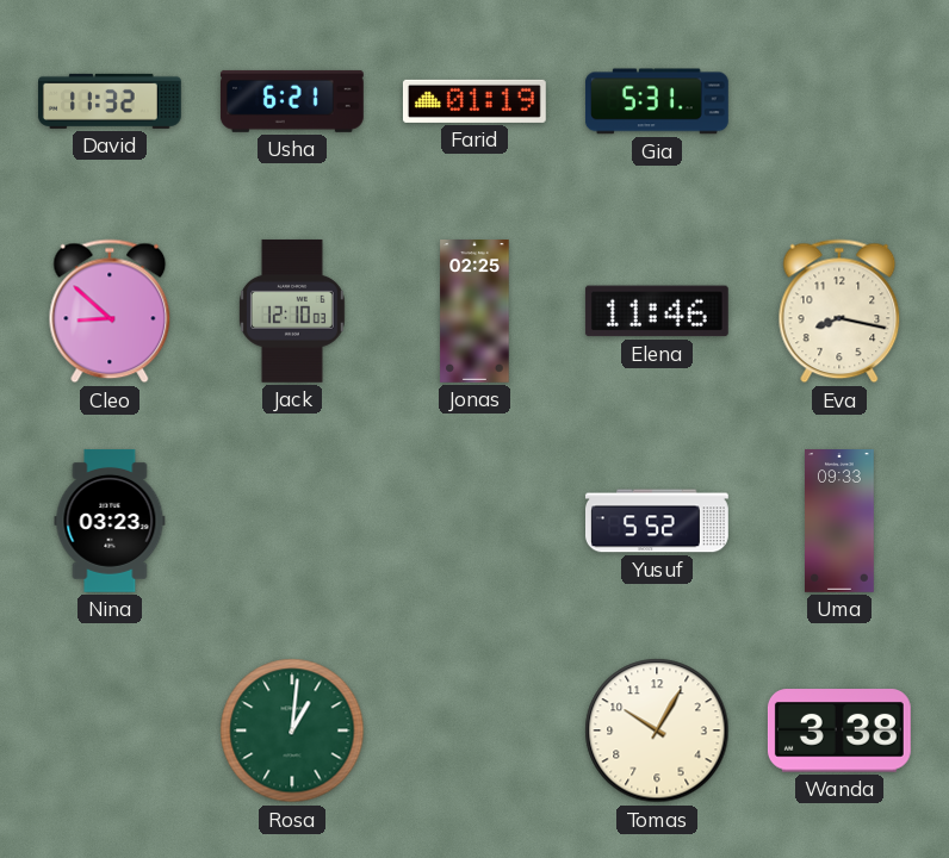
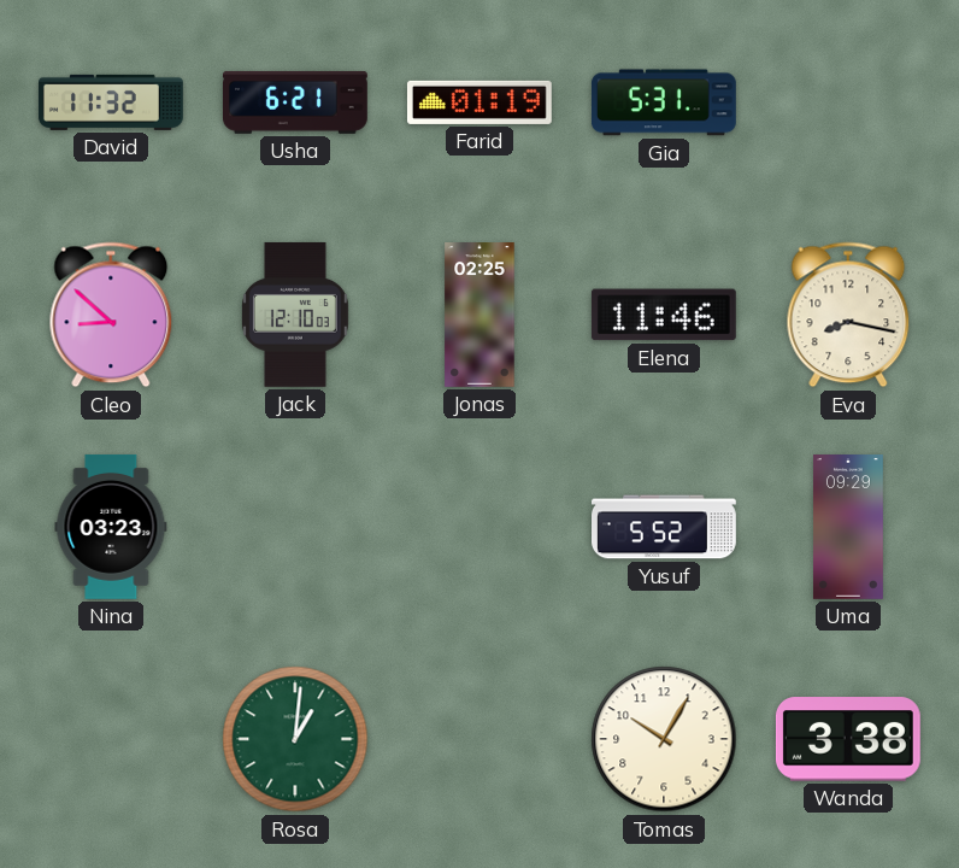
Uma: 09:33 -> 09:29 (849, 528)
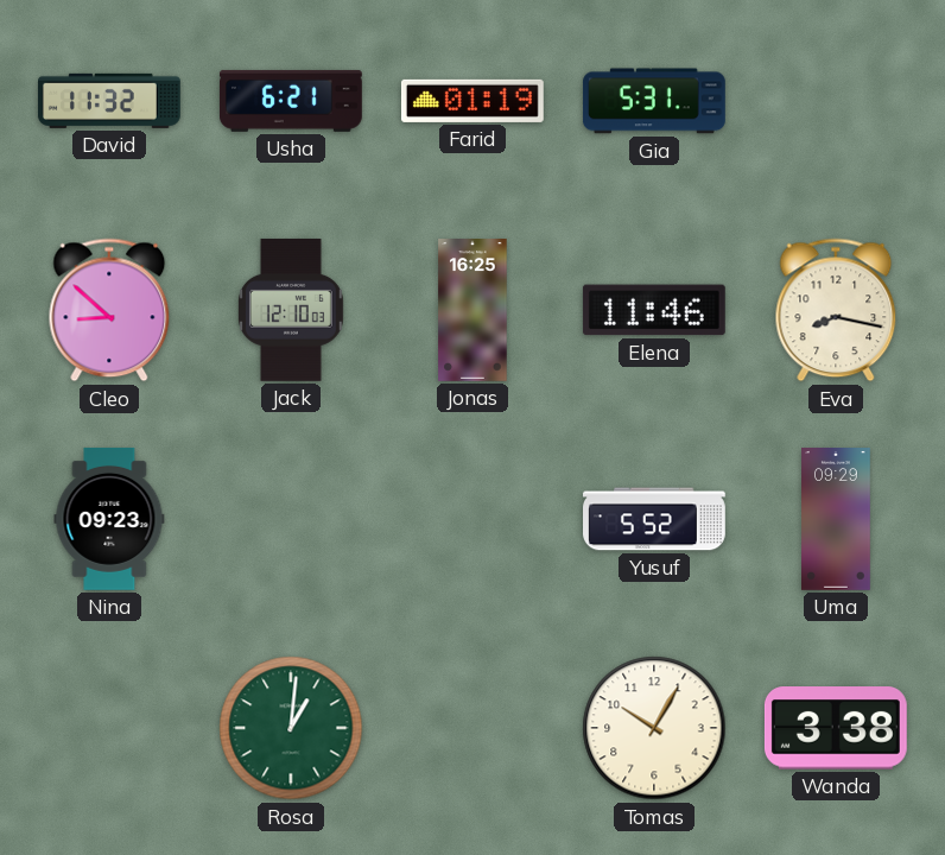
Jonas: 02:25 -> 16:25 (472, 311)
Nina: 03:23 -> 09:23 (109, 519)
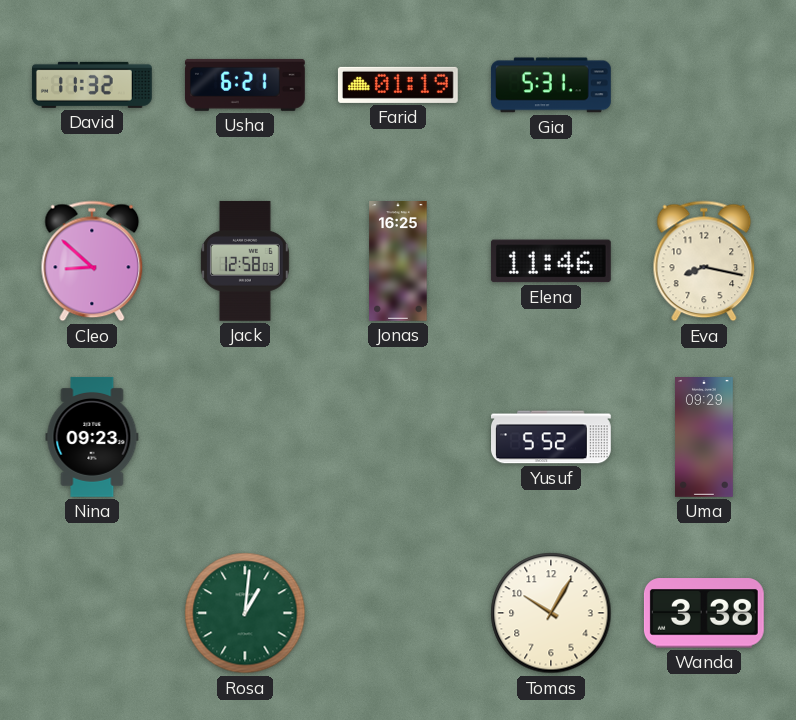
Jack: 12:10 -> 12:58 (245, 261)
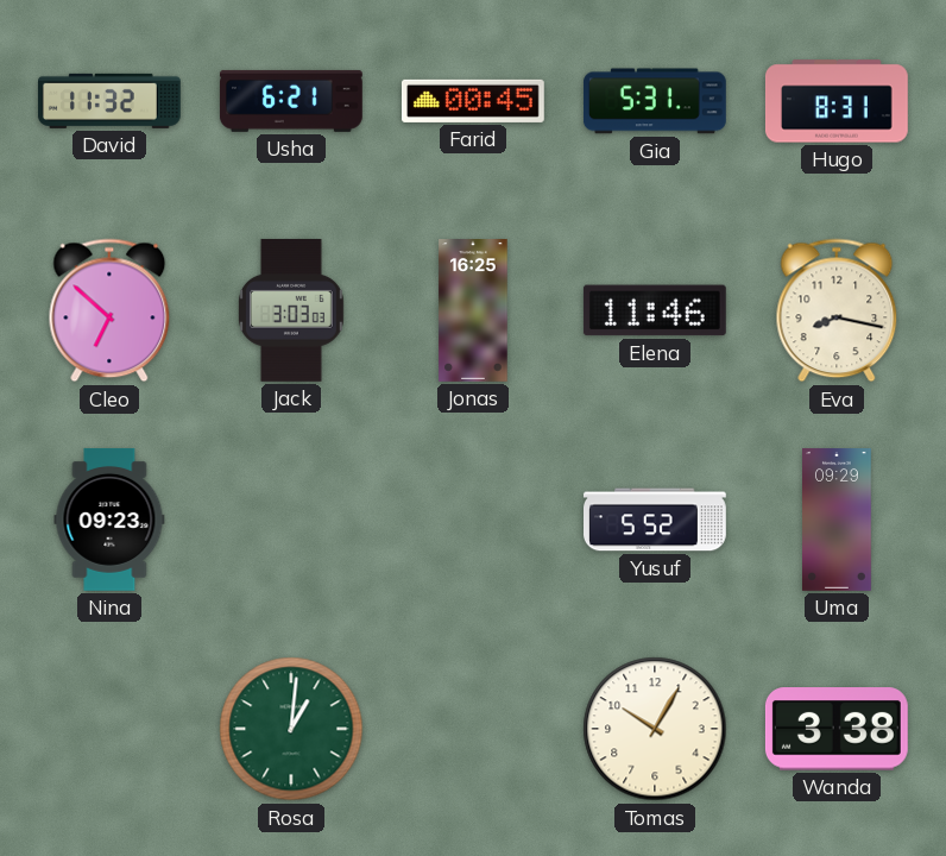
Farid: 01:19 -> 00:45 (473, 101)
Hugo: none -> 8:31 (837, 101)
Cleo: 8:52 -> 6:52 (109, 310)
Jack: 12:58 -> 3:03 (291, 310)
